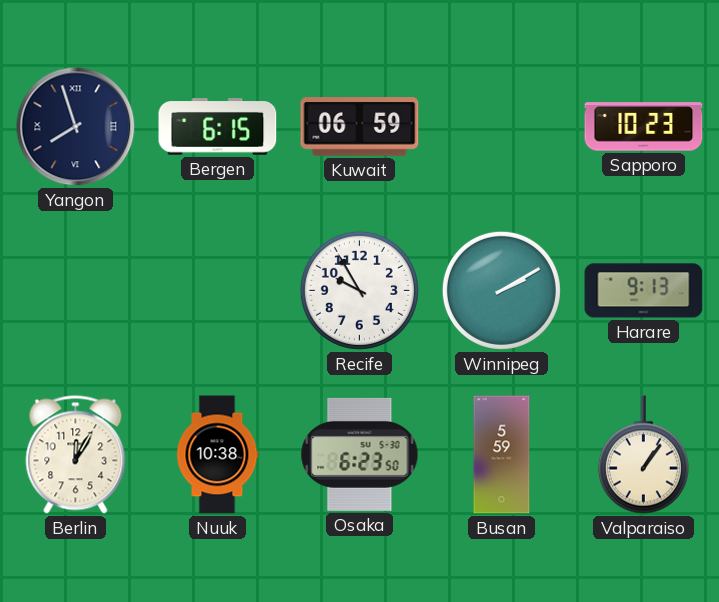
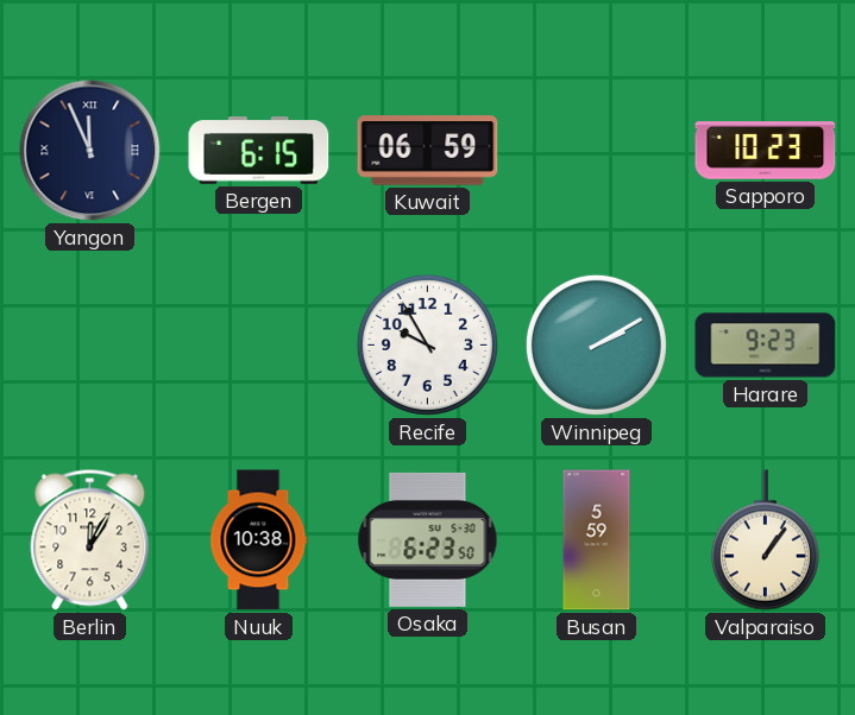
Yangon: 7:57 -> 11:56 (90, 151)
Harare: 9:13 -> 9:23 (766, 346)
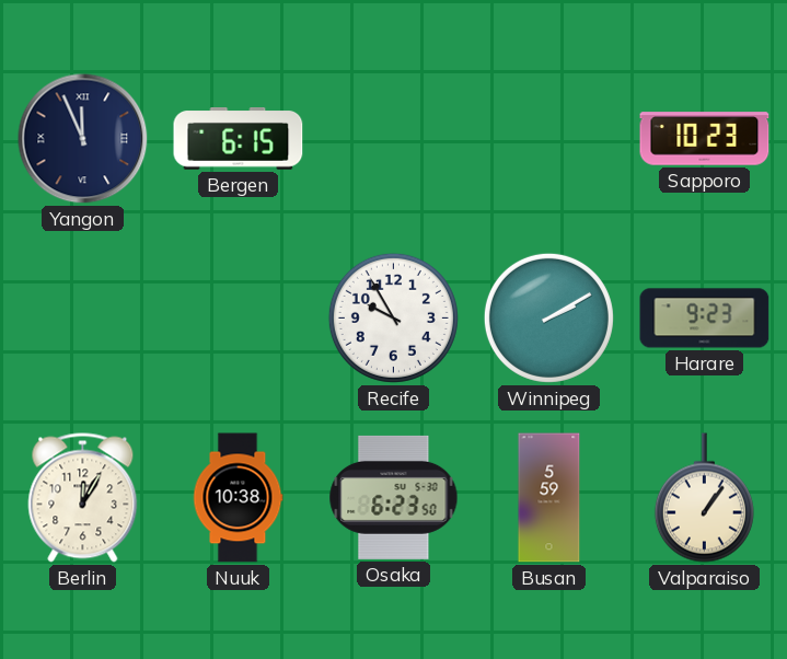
Kuwait: 06:59 -> none (428, 151)
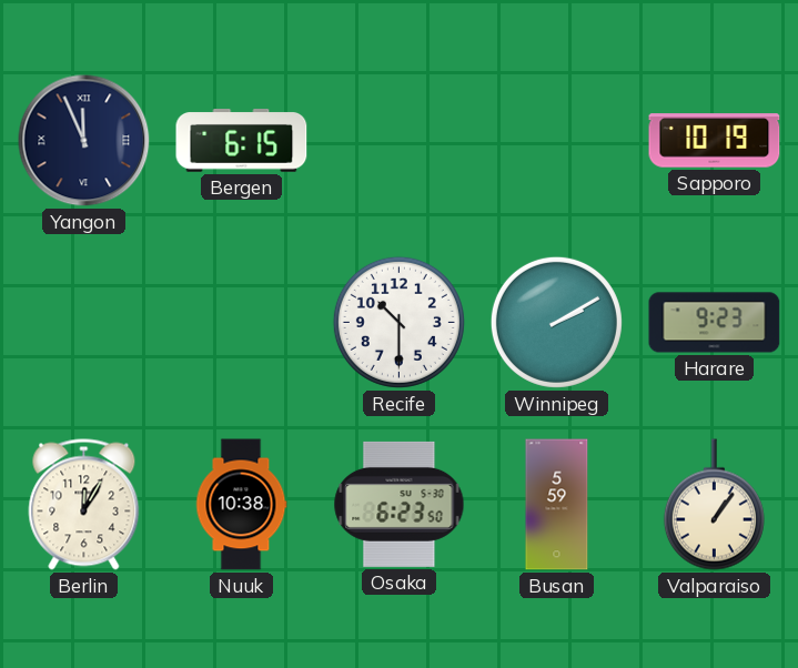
Sapporo: 10:23 -> 10:19 (715, 141)
Recife: 9:55 -> 10:30 (398, 322)
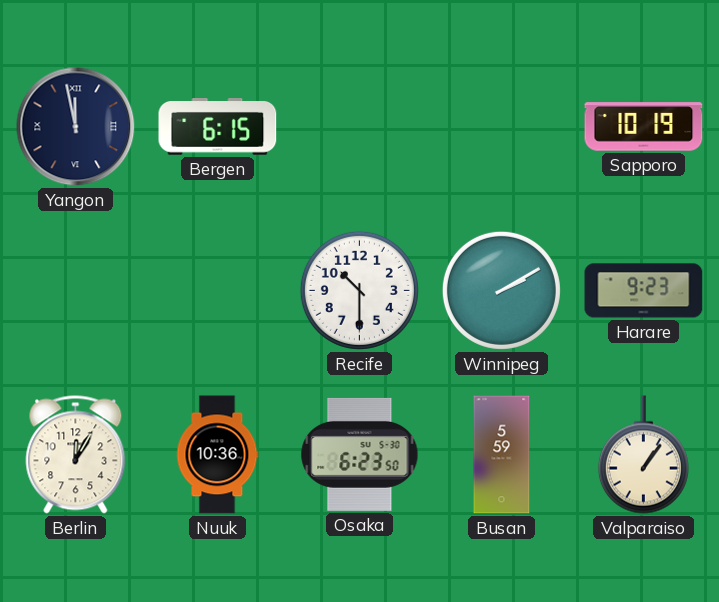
Yangon: 11:56 -> 11:58 (76, 127)
Nuuk: 10:38 -> 10:36 (218, 455)
